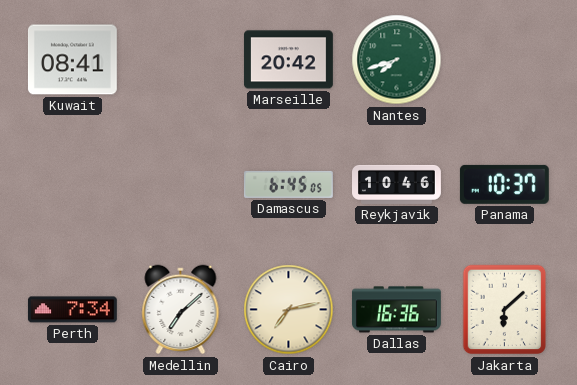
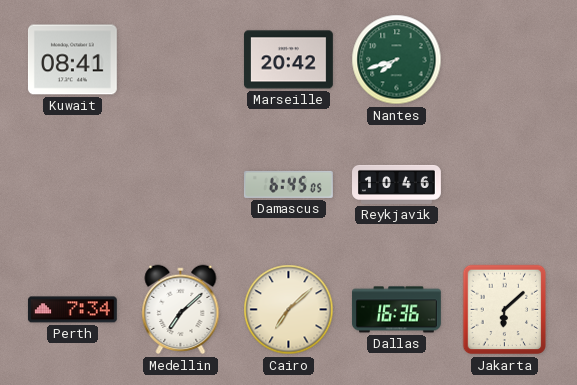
Panama: 10:37 -> none (504, 184)
Cairo: 7:13 -> 7:08 (289, 310)
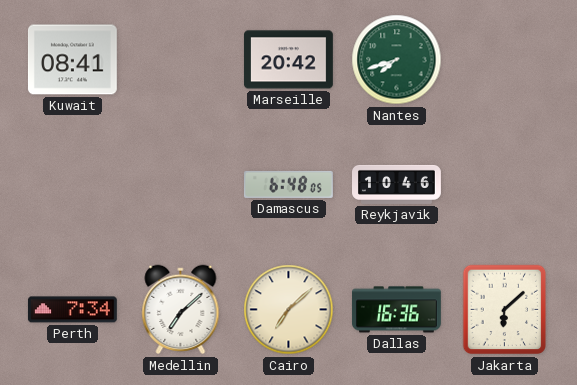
Damascus: 6:45 -> 6:48 (289, 184)
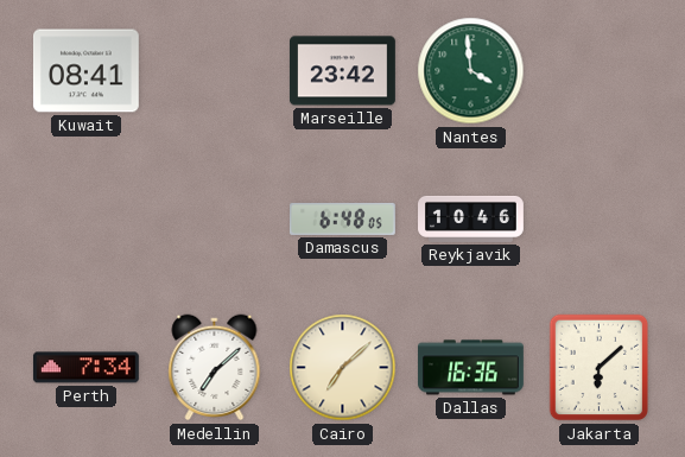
Marseille: 20:42 -> 23:42 (342, 71)
Nantes: 7:42 -> 3:59 (471, 71)
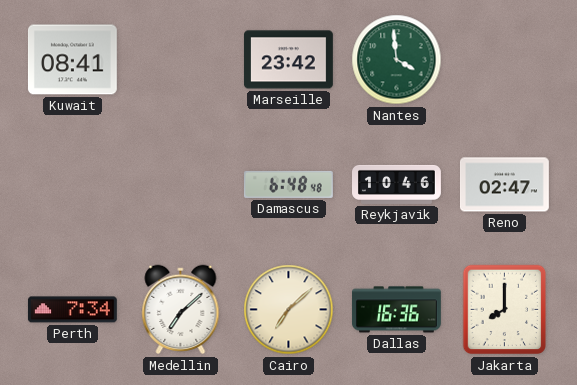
Damascus: 6:48:05 -> 6:48:48 (289, 184)
Reno: none -> 02:47 (504, 185)
Jakarta: 6:08 -> 8:00 (505, 310)
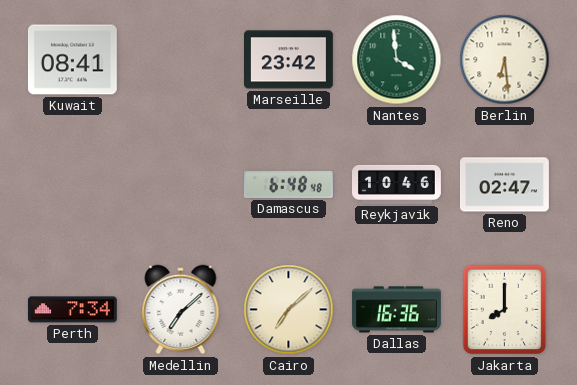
Berlin: none -> 6:29 (505, 60)
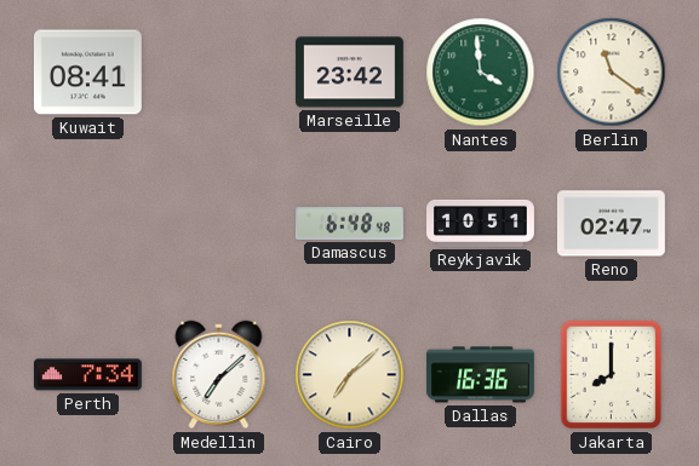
Berlin: 6:29 -> 11:21 (612, 73)
Reykjavik: 10:46 -> 10:51 (481, 223)
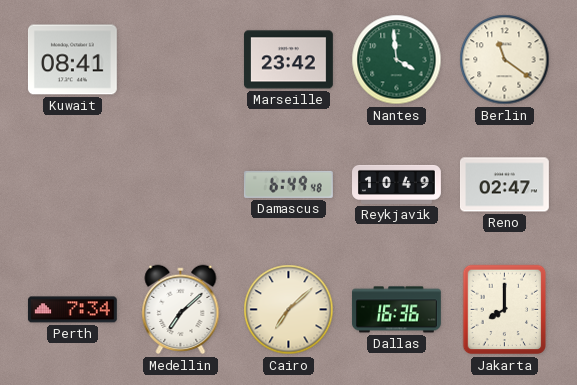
Damascus: 6:48 -> 6:49 (289, 184)
Reykjavik: 10:51 -> 10:49 (397, 184)
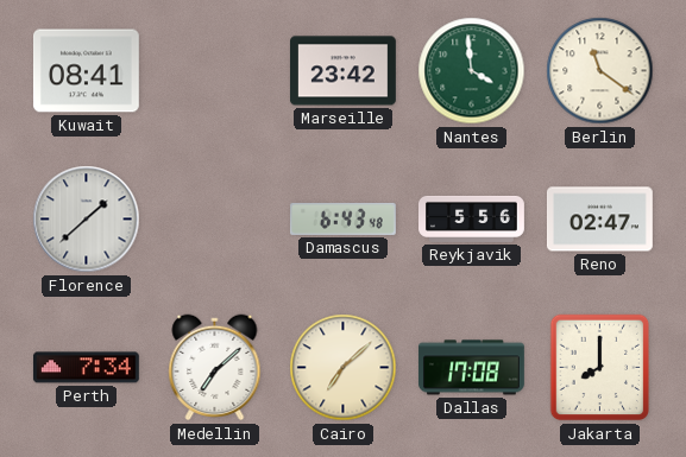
Florence: none -> 1:38 (87, 220)
Damascus: 6:49 -> 6:43 (344, 218)
Reykjavik: 10:49 -> 5:56 (472, 218)
Dallas: 16:36 -> 17:08 (471, 368)
